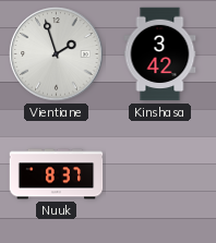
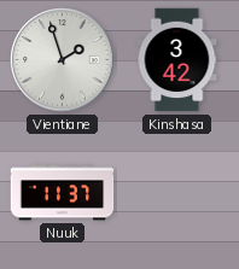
Nuuk: 8:37 -> 11:37 (63, 193)
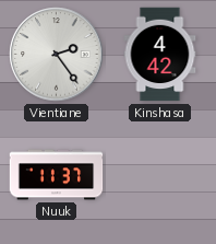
Vientiane: 1:57 -> 2:24 (57, 55)
Kinshasa: 3:42 -> 4:42 (160, 55)
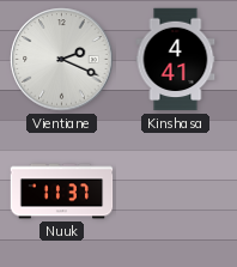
Vientiane: 2:24 -> 2:19 (62, 60)
Kinshasa: 4:42 -> 4:41 (176, 60)
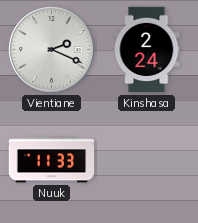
Kinshasa: 4:41 -> 2:24 (147, 50)
Nuuk: 11:37 -> 11:33 (52, 160)
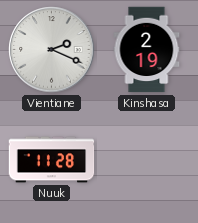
Kinshasa: 2:24 -> 2:19 (147, 50)
Nuuk: 11:33 -> 11:28 (52, 160)
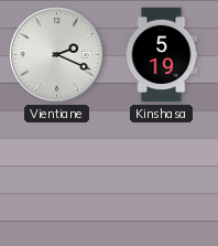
Kinshasa: 2:19 -> 5:19 (162, 55)
Nuuk: 11:28 -> none (52, 160)
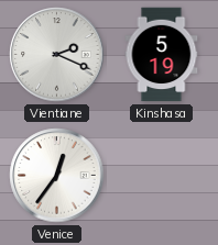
Venice: none -> 12:36 (57, 176)
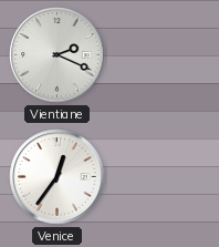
Kinshasa: 5:19 -> none (162, 55)
